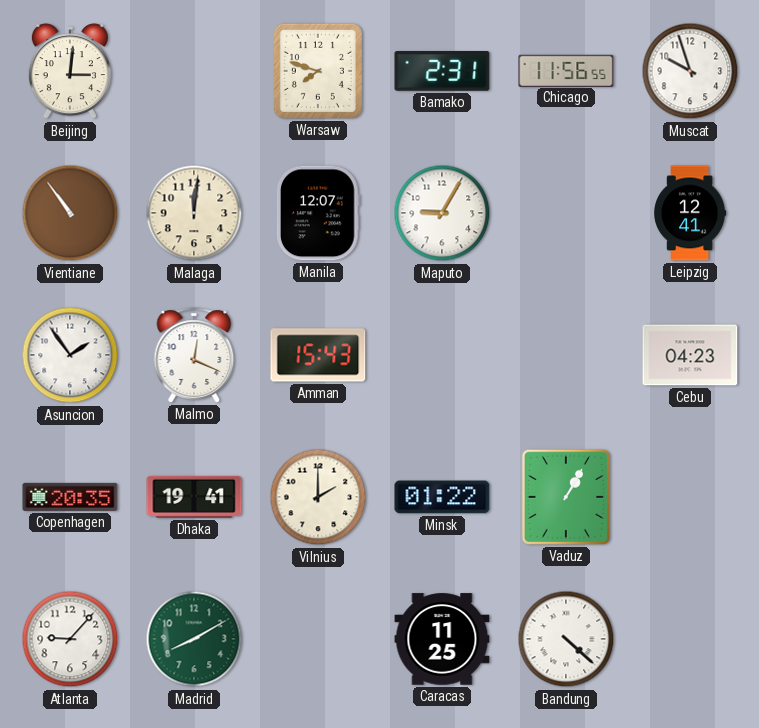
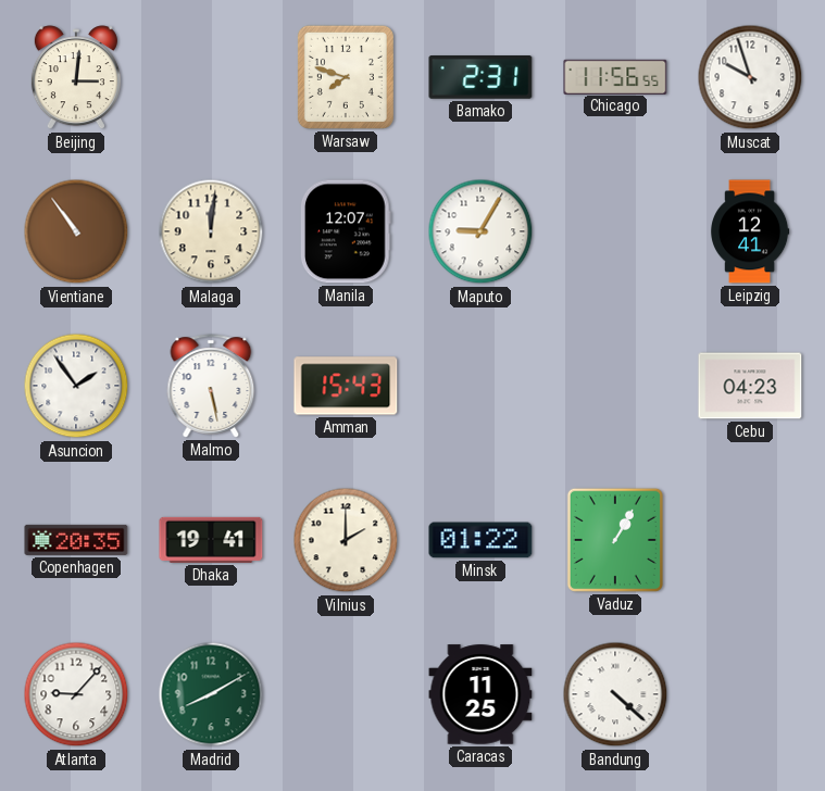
Malmo: 12:19 -> 5:28 (211, 386)
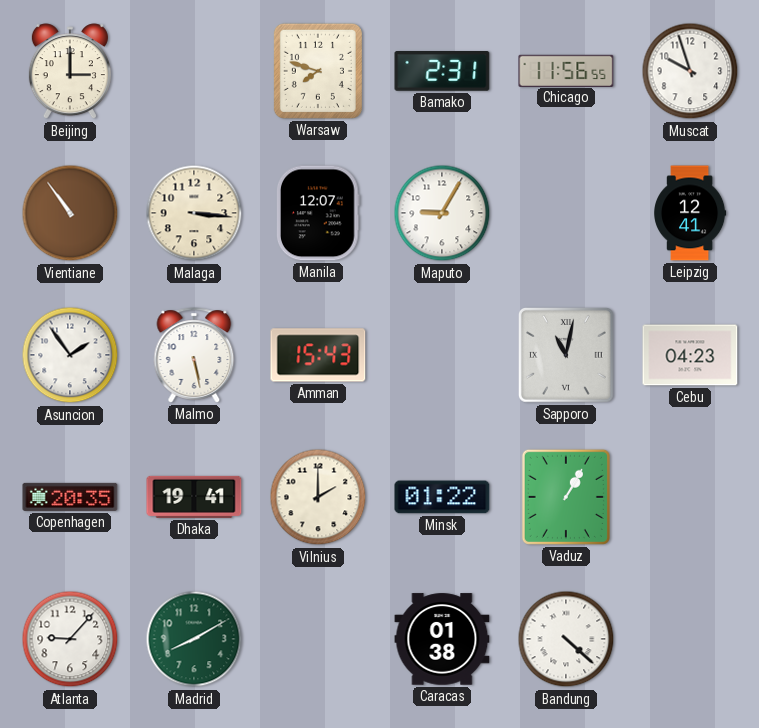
Beijing: 3:01 -> 3:00 (70, 72)
Malaga: 12:01 -> 3:16 (194, 213)
Sapporo: none -> 11:02 (566, 355)
Caracas: 11:25 -> 01:38 (442, 639)
